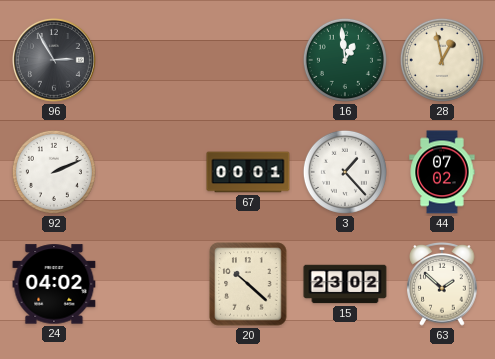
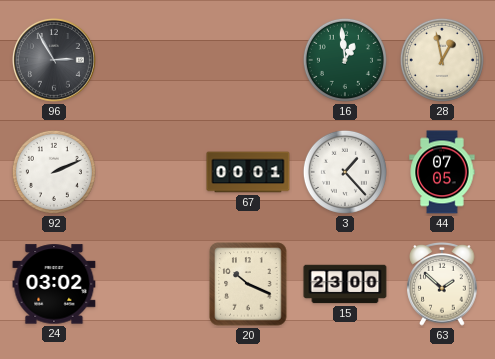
44: 07:02 -> 07:05 (442, 172)
24: 04:02 -> 03:02 (54, 284)
20: 10:22 -> 10:19 (248, 284)
15: 23:02 -> 23:00 (345, 284)
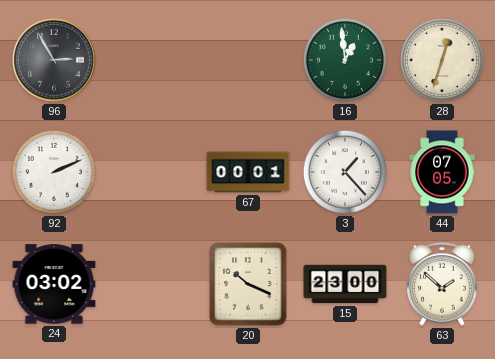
28: 12:58 -> 12:33 (442, 60)
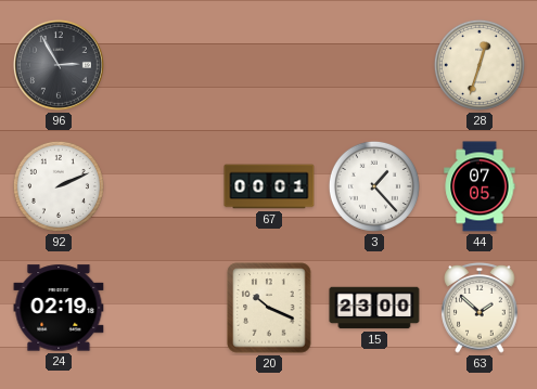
16: 12:59 -> none (345, 60)
24: 03:02 -> 02:19 (59, 308)
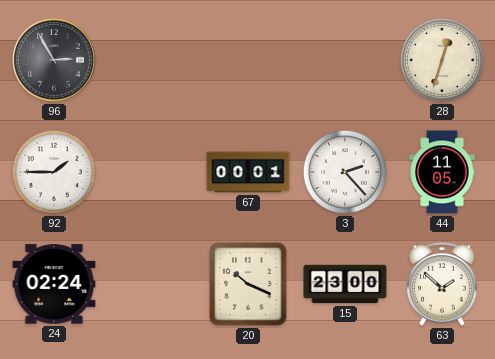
92: 2:11 -> 1:45 (54, 172)
3: 1:23 -> 2:23 (345, 172)
44: 07:05 -> 11:05 (442, 172)
24: 02:19 -> 02:24 (54, 284)
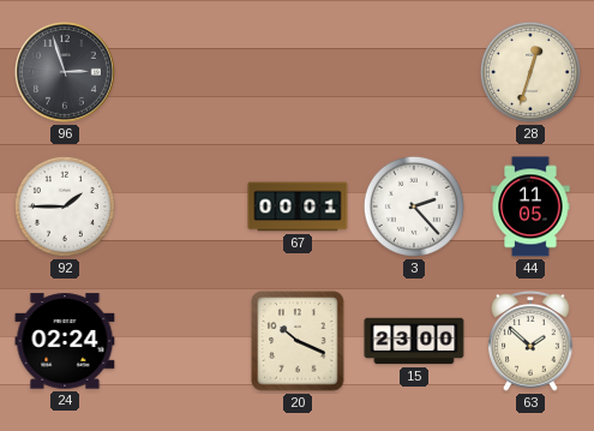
96: 2:55 -> 2:57 (65, 72)
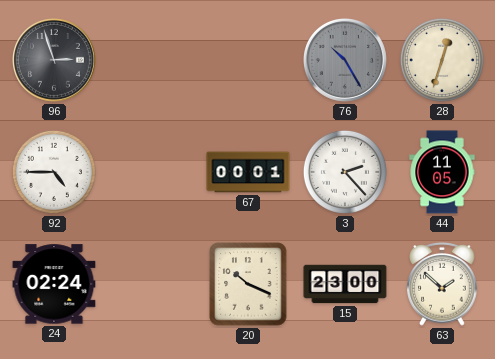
76: none -> 10:25 (345, 60)
92: 1:45 -> 4:45 (54, 172)
